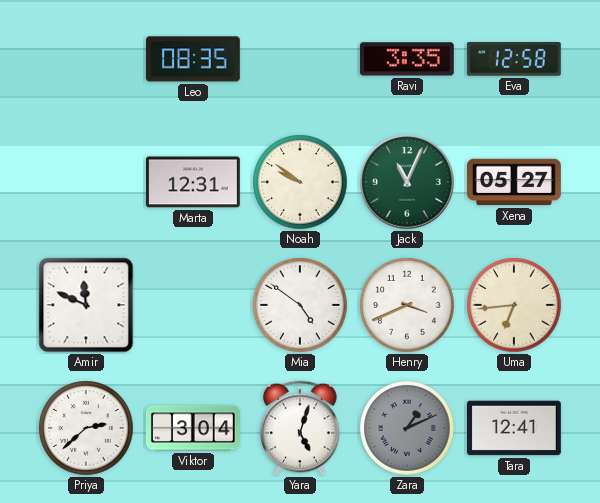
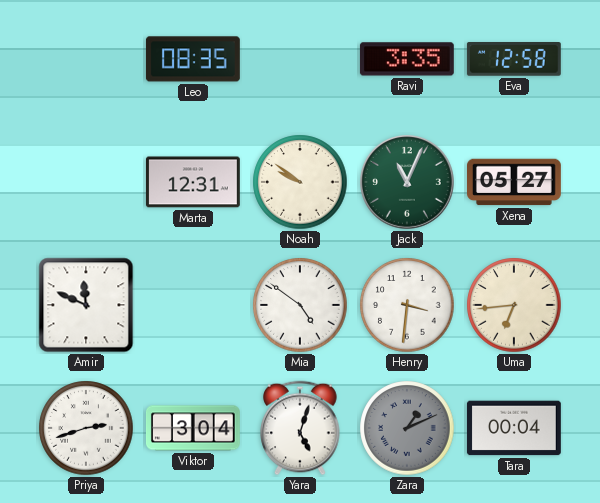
Henry: 3:41 -> 3:31 (407, 305)
Priya: 2:38 -> 2:42 (86, 428)
Tara: 12:41 -> 00:04 (514, 428)
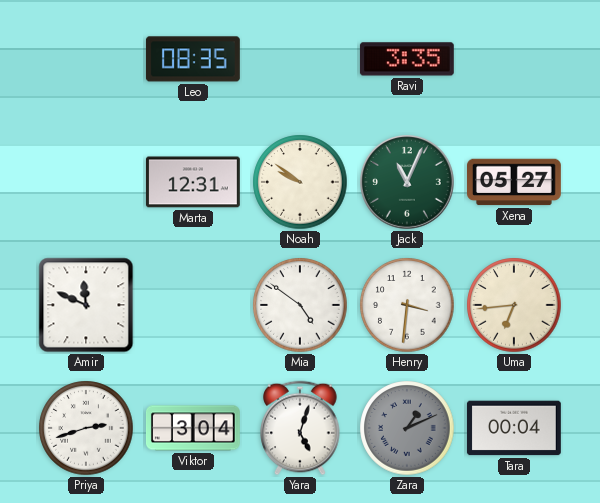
Eva: 12:58 -> none (514, 60)
